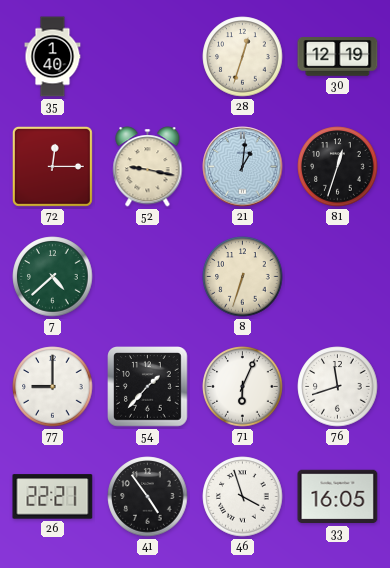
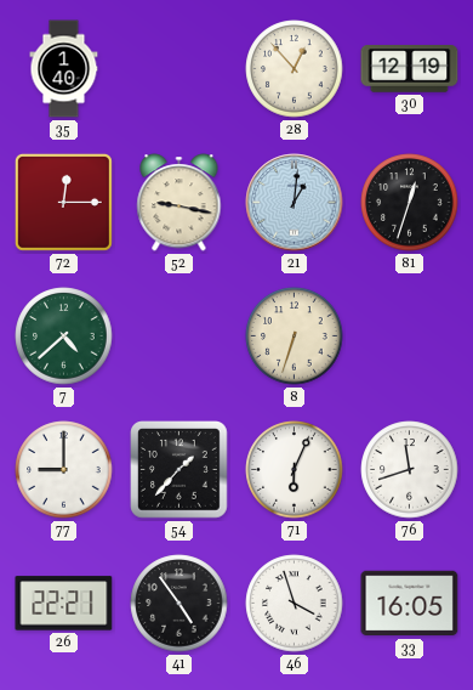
28: 12:33 -> 12:53 (295, 69)
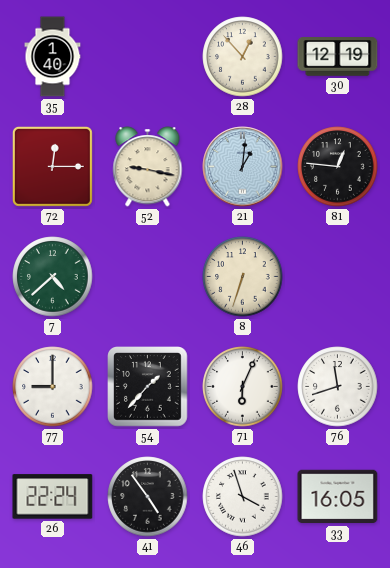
81: 12:33 -> 12:46 (338, 167)
26: 22:21 -> 22:24 (53, 497)
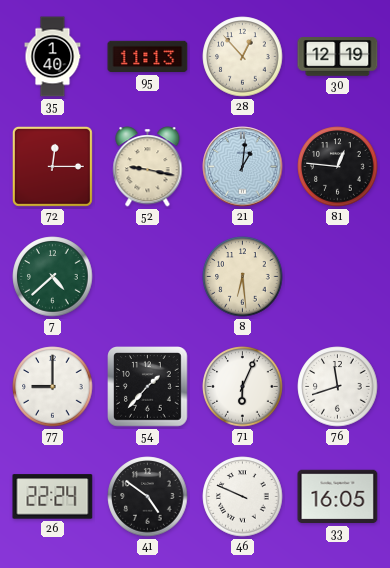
95: none -> 11:13 (148, 57)
8: 6:33 -> 6:29 (243, 277)
41: 4:54 -> 4:51 (148, 497)
46: 3:57 -> 9:49 (243, 497)
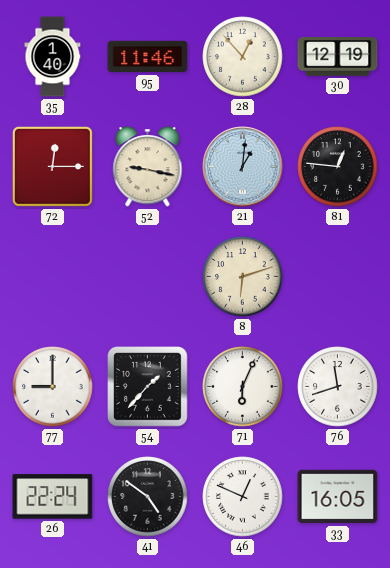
95: 11:13 -> 11:46 (148, 57)
7: 4:38 -> none (53, 277)
8: 6:29 -> 6:12 (243, 277)
46: 9:49 -> 12:49 (243, 497)
